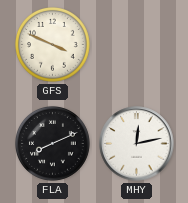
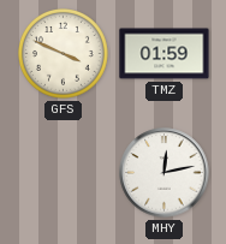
TMZ: none -> 01:59 (165, 54)
FLA: 8:11 -> none (53, 144)
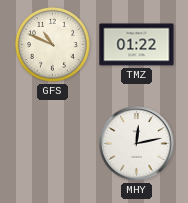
GFS: 3:49 -> 10:49 (53, 45)
TMZ: 01:59 -> 01:22 (137, 45)
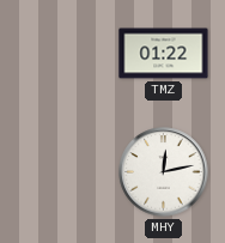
GFS: 10:49 -> none (53, 45)
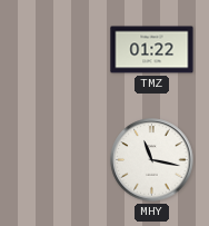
MHY: 12:13 -> 11:17 (152, 160)
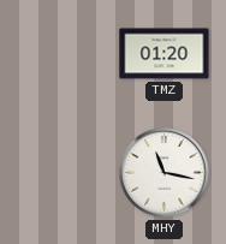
TMZ: 01:22 -> 01:20 (165, 54)
